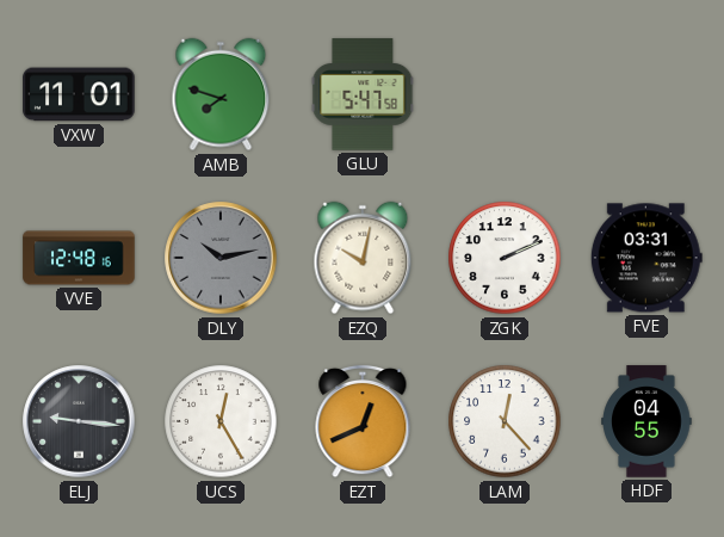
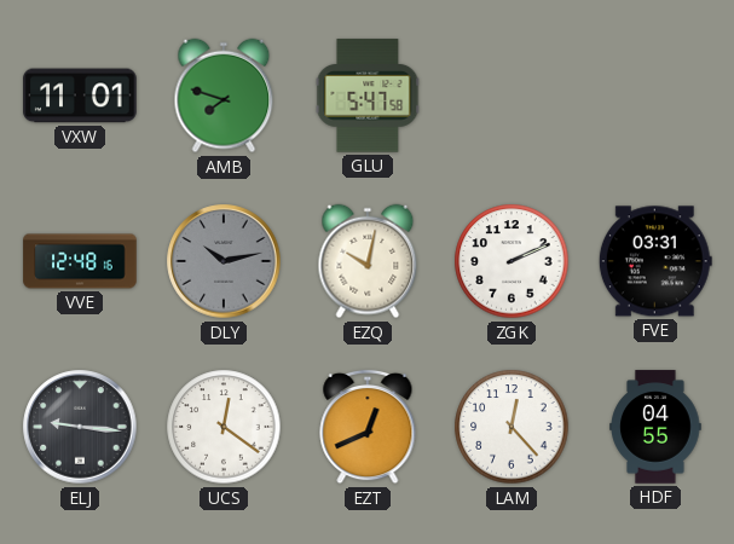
UCS: 12:25 -> 12:21 (224, 427)
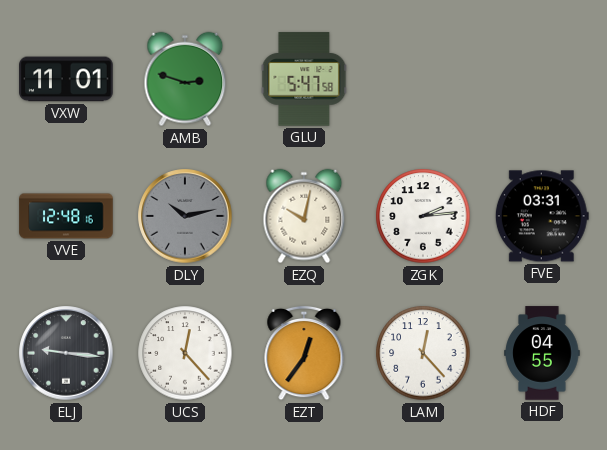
AMB: 7:48 -> 2:48 (185, 79)
ZGK: 2:11 -> 2:14 (423, 216)
UCS: 12:21 -> 12:23 (185, 353)
EZT: 12:41 -> 12:36 (304, 353)
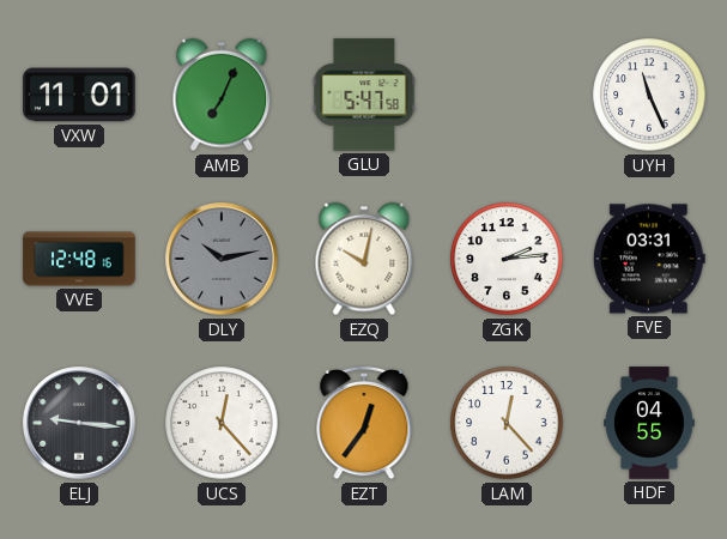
AMB: 2:48 -> 7:04 (222, 95)
UYH: none -> 11:26 (649, 95)
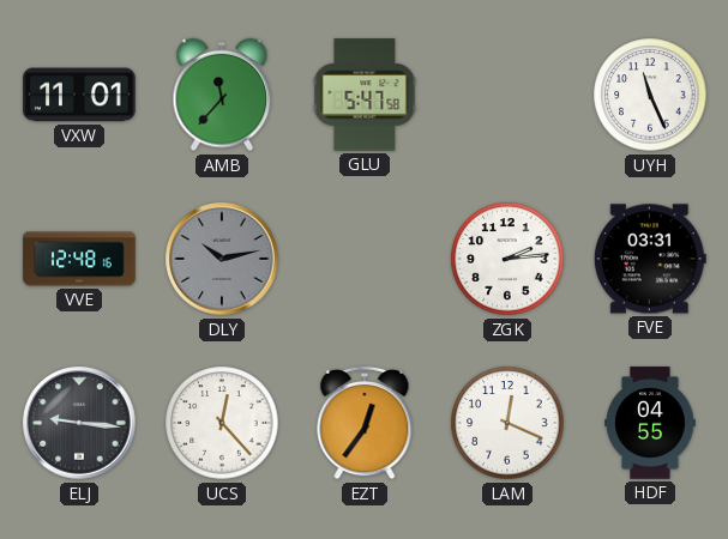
AMB: 7:04 -> 11:37 (222, 95)
EZQ: 10:02 -> none (364, 259)
LAM: 12:23 -> 12:19 (507, 423)
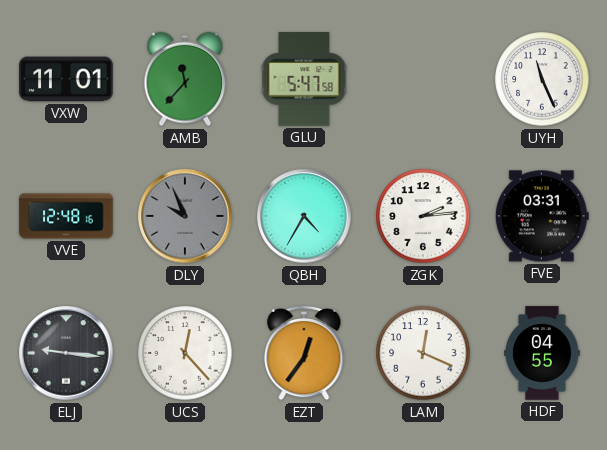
DLY: 10:13 -> 9:56 (185, 216)
QBH: none -> 4:35 (304, 216)
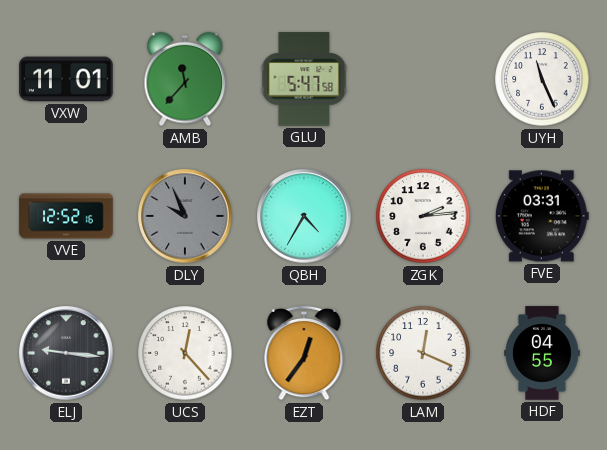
VVE: 12:48 -> 12:52 (66, 216)
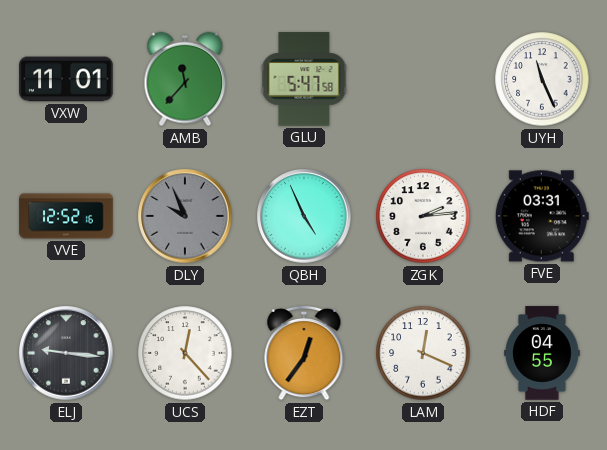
QBH: 4:35 -> 4:56 (304, 216)
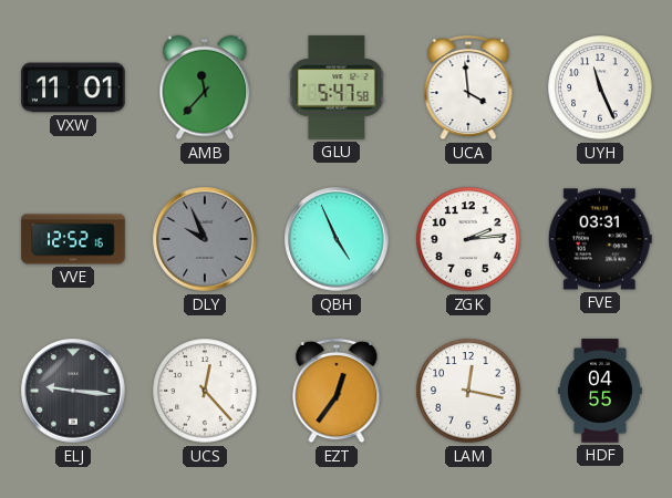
UCA: none -> 3:59 (468, 87)
LAM: 12:19 -> 12:17 (468, 391)
